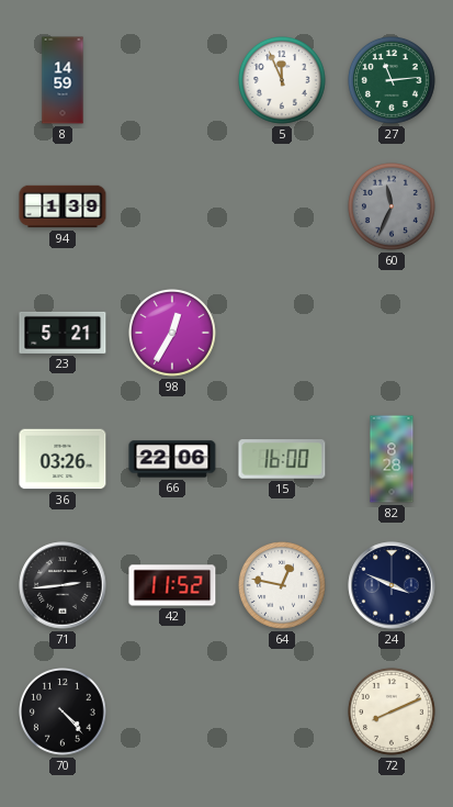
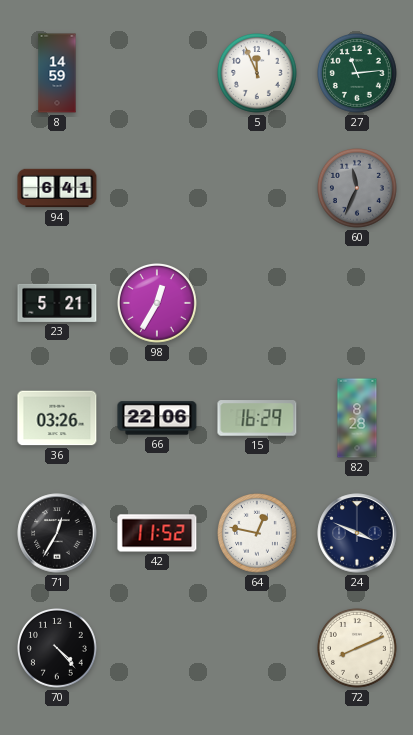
94: 1:39 -> 6:41 (57, 188)
15: 16:00 -> 16:29 (257, 418)
71: 2:44 -> 12:35 (57, 533)
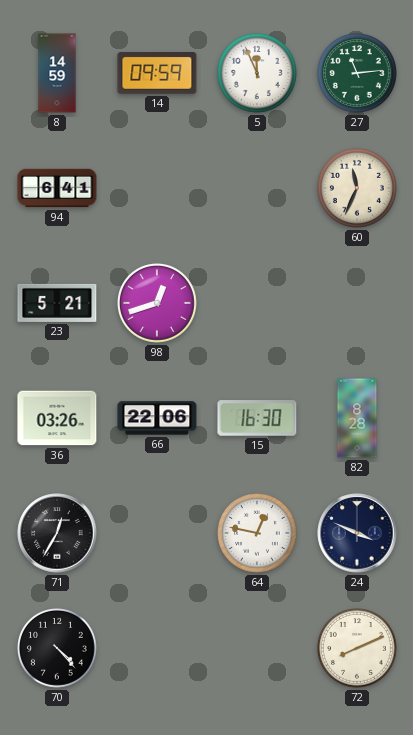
14: none -> 09:59 (157, 74)
60 dial: grey -> cream (358, 189)
98: 12:35 -> 12:42 (158, 304)
15: 16:29 -> 16:30 (257, 418)
42: 11:52 -> none (157, 533)
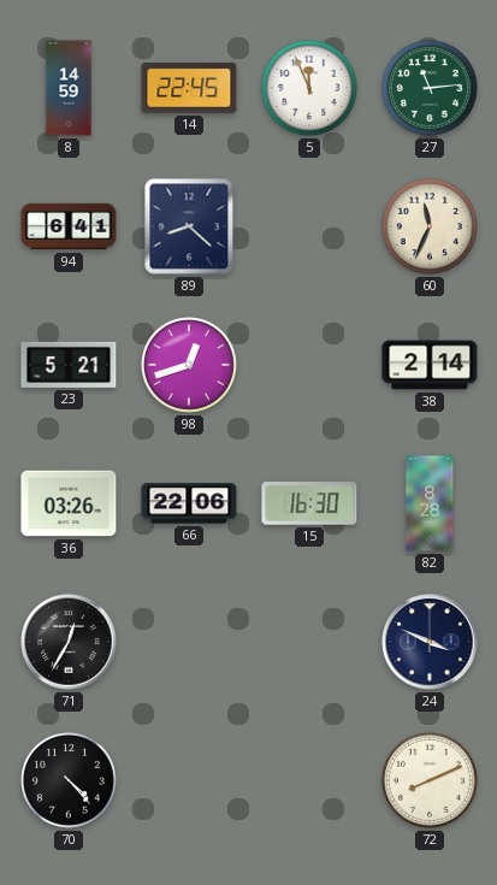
14: 09:59 -> 22:45 (189, 89)
89: none -> 8:22 (189, 226)
38: none -> 2:14 (430, 365)
64: 12:47 -> none (258, 534)
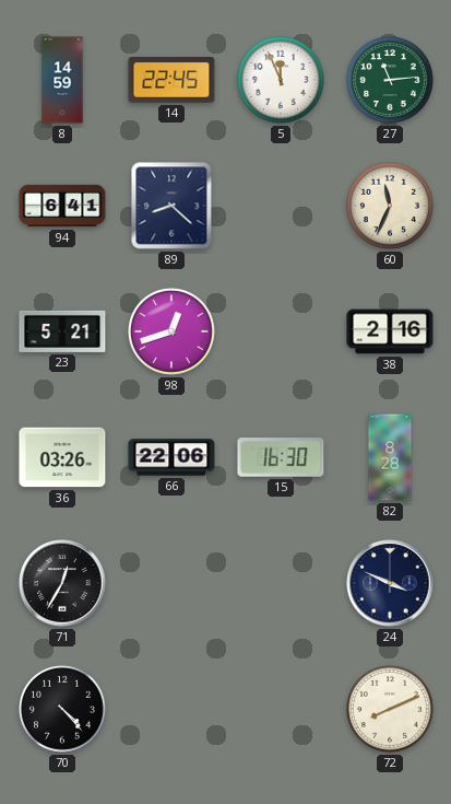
38: 2:14 -> 2:16 (390, 331)
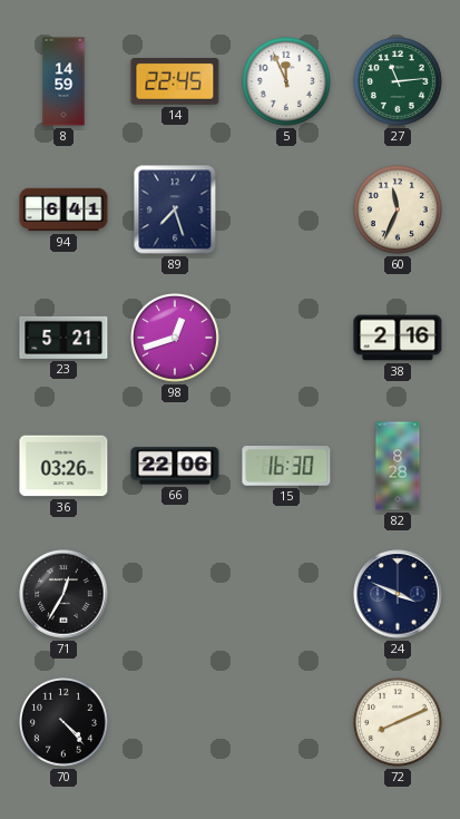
89: 8:22 -> 7:27 (175, 209)
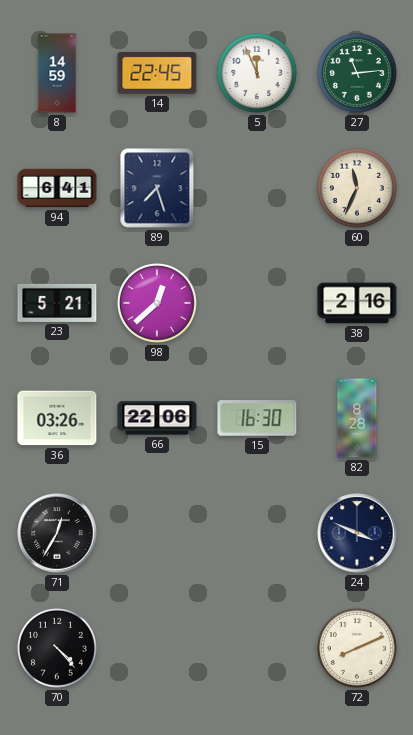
98: 12:42 -> 12:38 (158, 304)
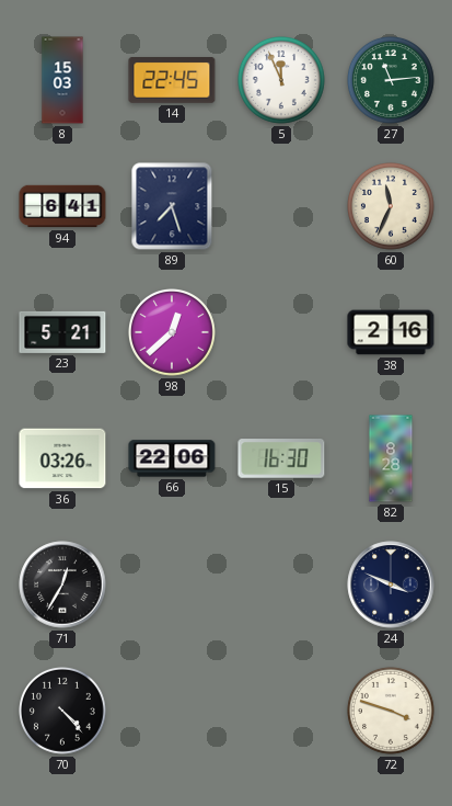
8: 14:59 -> 15:03 (62, 80)
72: 8:11 -> 3:48 (392, 712)
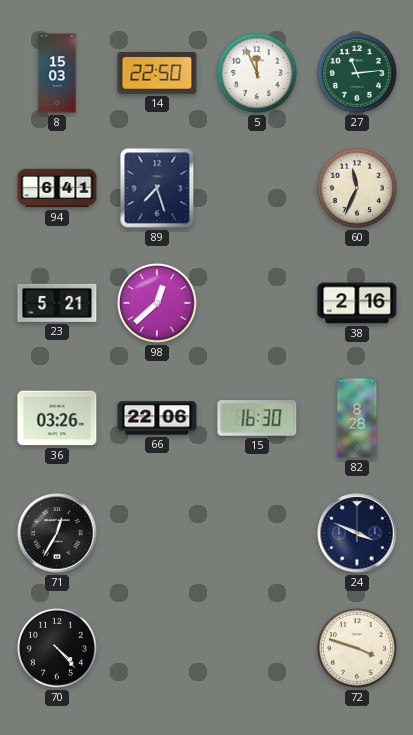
14: 22:45 -> 22:50 (157, 74)
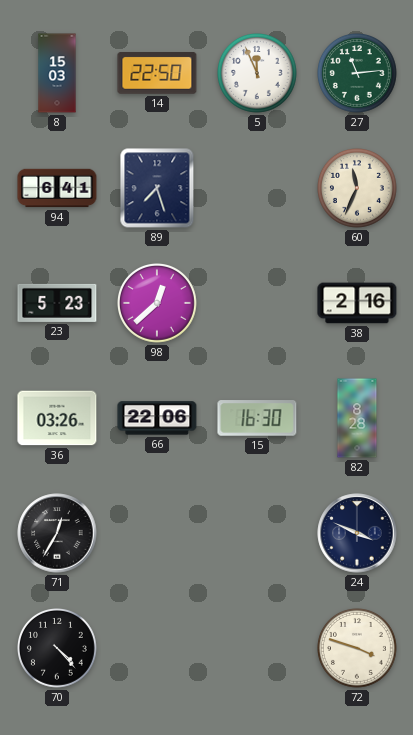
23: 5:21 -> 5:23 (57, 303)
